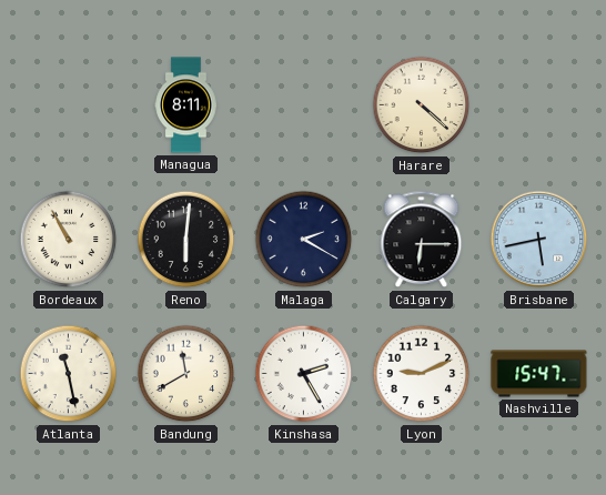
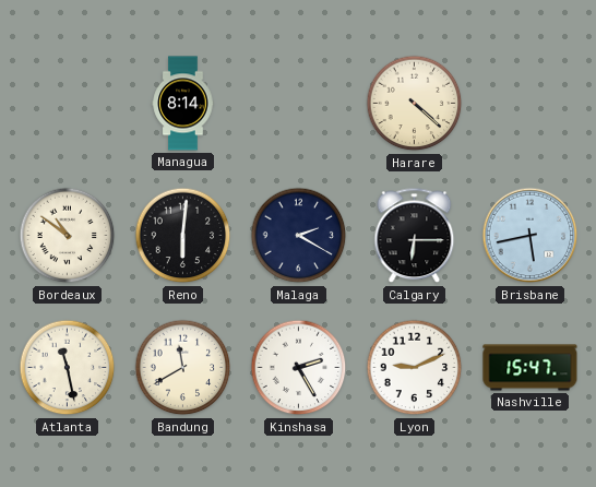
Managua: 8:11 -> 8:14 (183, 104)
Bordeaux: 10:55 -> 10:51 (68, 236)
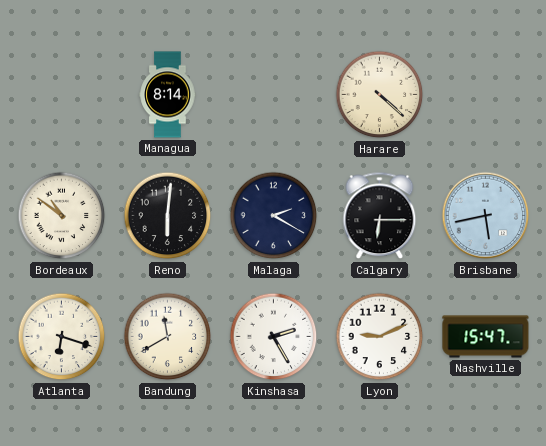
Atlanta: 11:28 -> 6:18 (62, 337)
